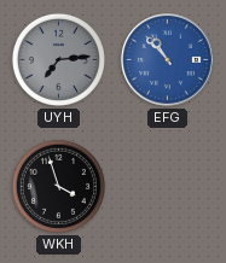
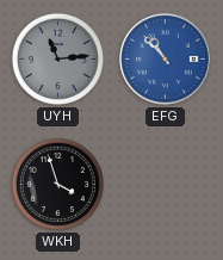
UYH: 7:14 -> 11:14 (57, 58)
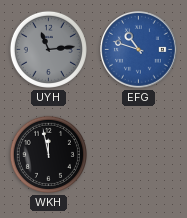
EFG: 10:53 -> 10:48 (139, 50)
WKH: 3:57 -> 11:58 (48, 154)
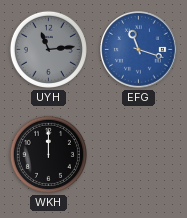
EFG: 10:48 -> 11:18 (139, 50)
WKH: 11:58 -> 12:00 (48, 154)
